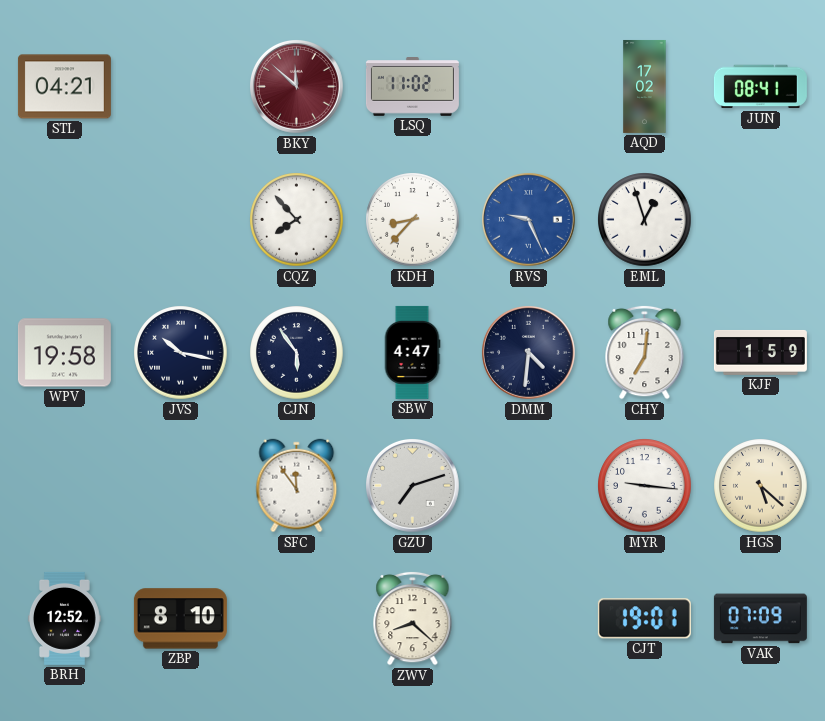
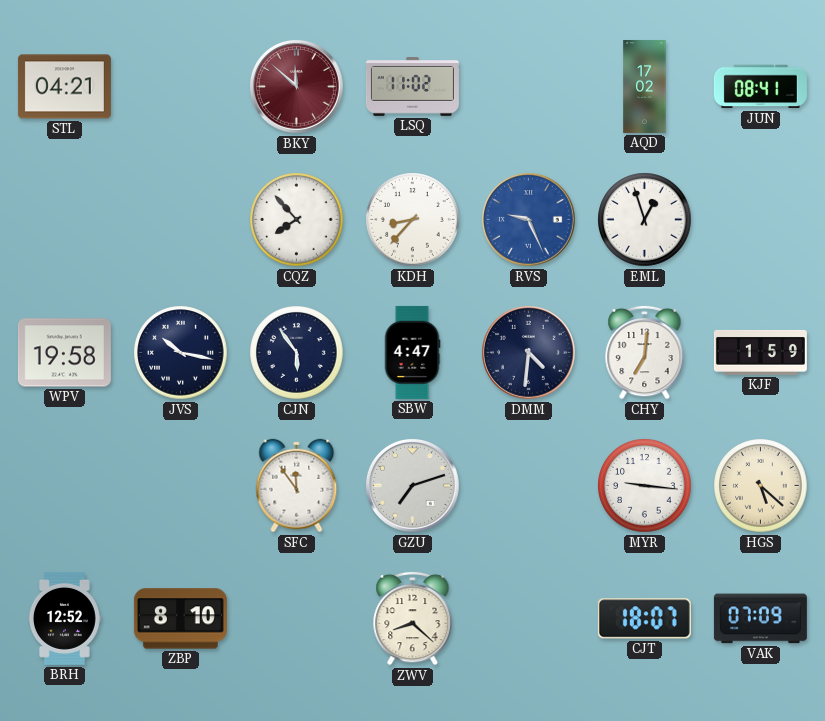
CJT: 19:01 -> 18:07 (644, 619)
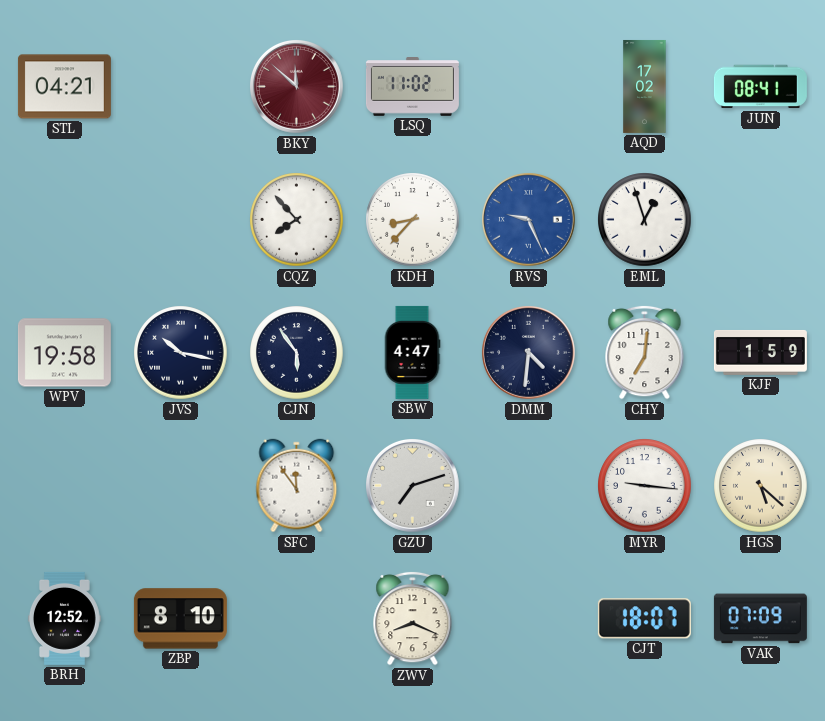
ZWV: 8:22 -> 8:19 (413, 618)
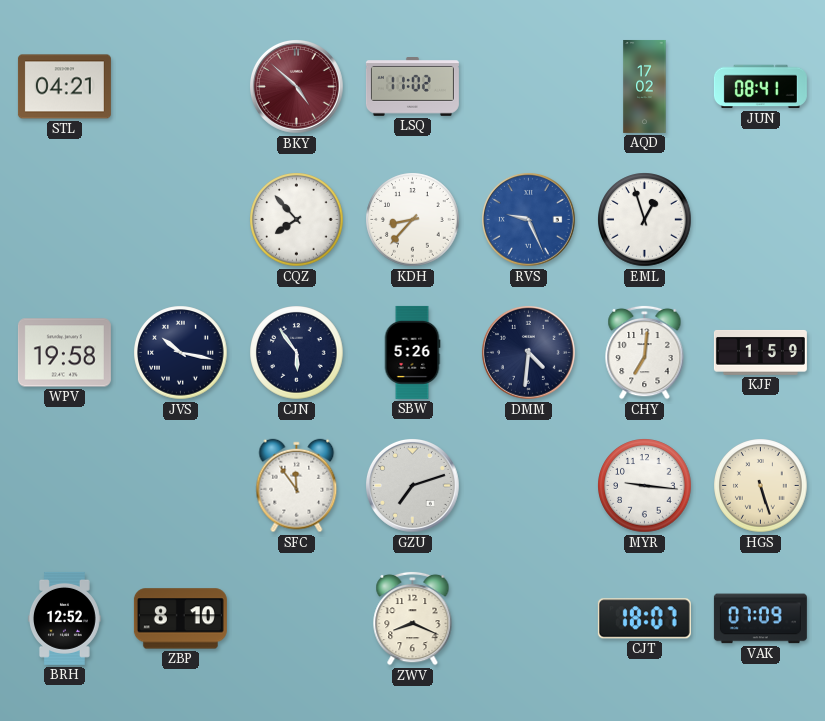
BKY: 11:52 -> 4:52 (297, 87)
SBW: 4:47 -> 5:26 (412, 352)
HGS: 5:22 -> 5:27 (761, 486)
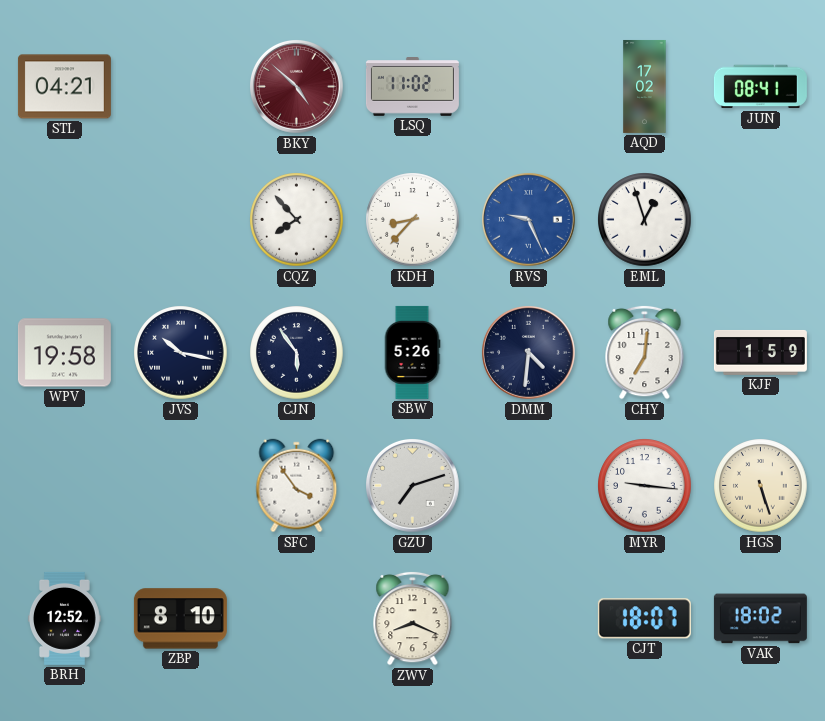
SFC: 11:54 -> 3:54 (297, 486)
VAK: 07:09 -> 18:02 (760, 619)
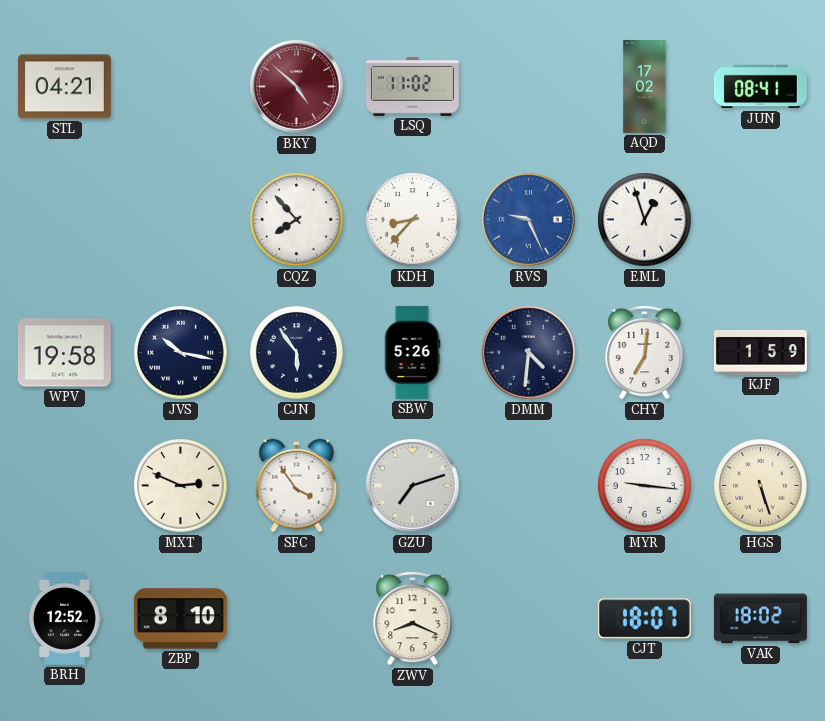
MXT: none -> 2:49 (181, 486)
